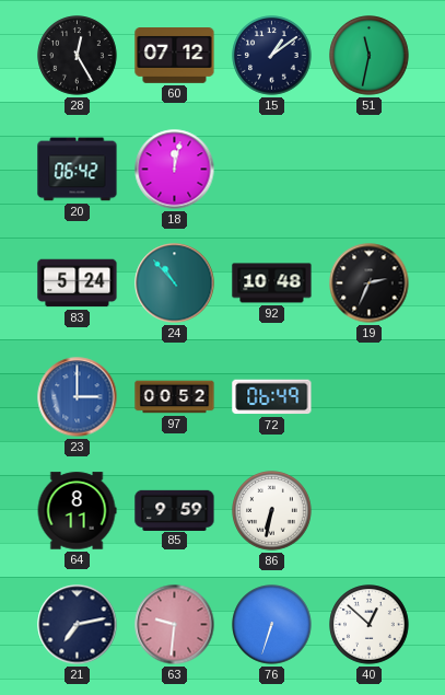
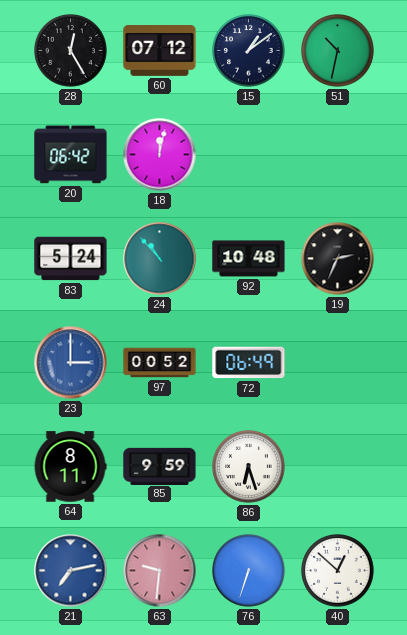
51: 11:32 -> 10:32 (338, 51)
86: 6:32 -> 6:27 (249, 467)
21 dial: navy -> blue (71, 571)
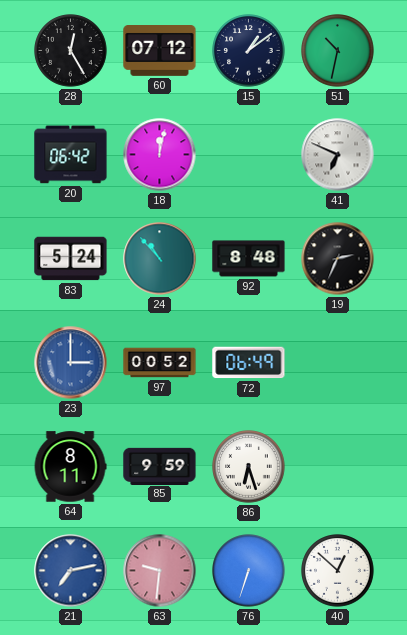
41: none -> 6:49 (338, 155)
92: 10:48 -> 8:48 (249, 259)
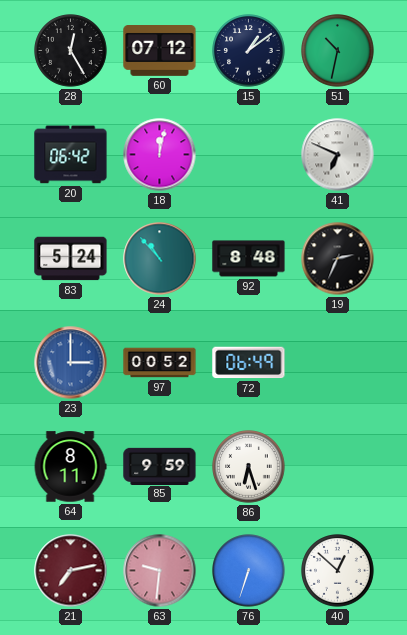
21 dial: blue -> burgundy (71, 571)
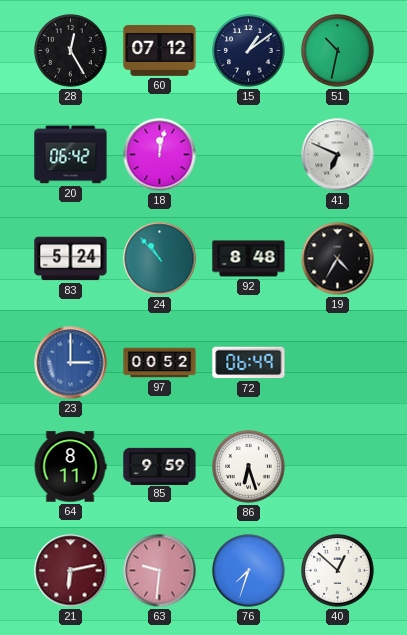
19: 2:34 -> 4:35 (338, 259)
21: 7:13 -> 6:13 (71, 571)
76: 6:33 -> 7:33 (249, 571)
